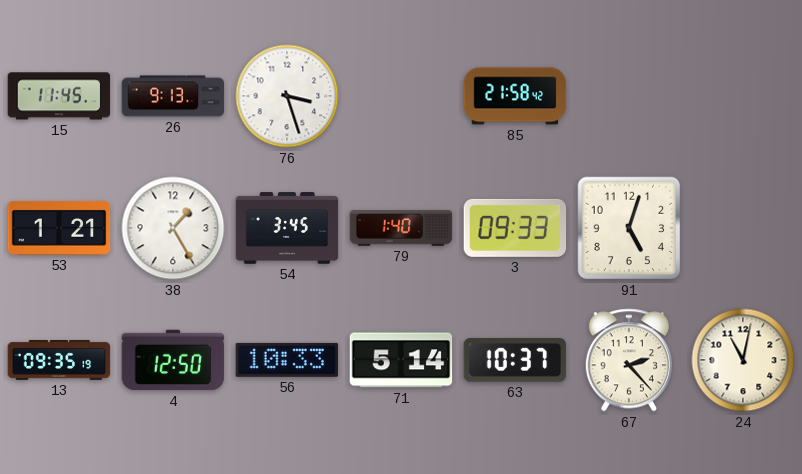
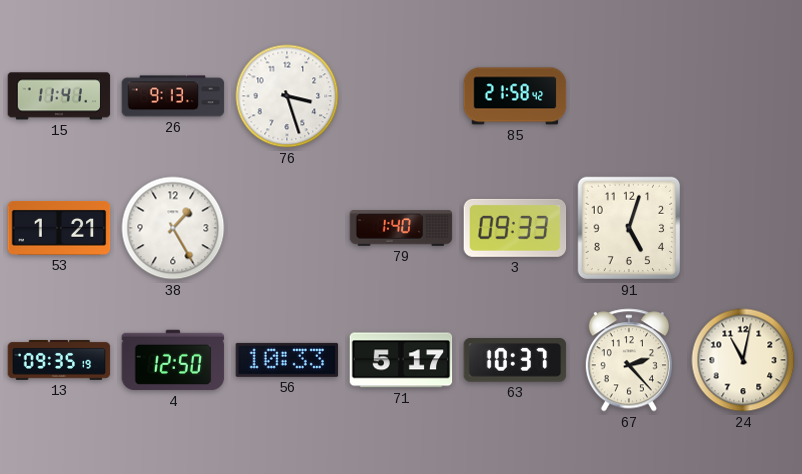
15: 11:45 -> 11:41 (59, 96)
54: 3:45 -> none (287, 228)
71: 5:14 -> 5:17 (401, 360)
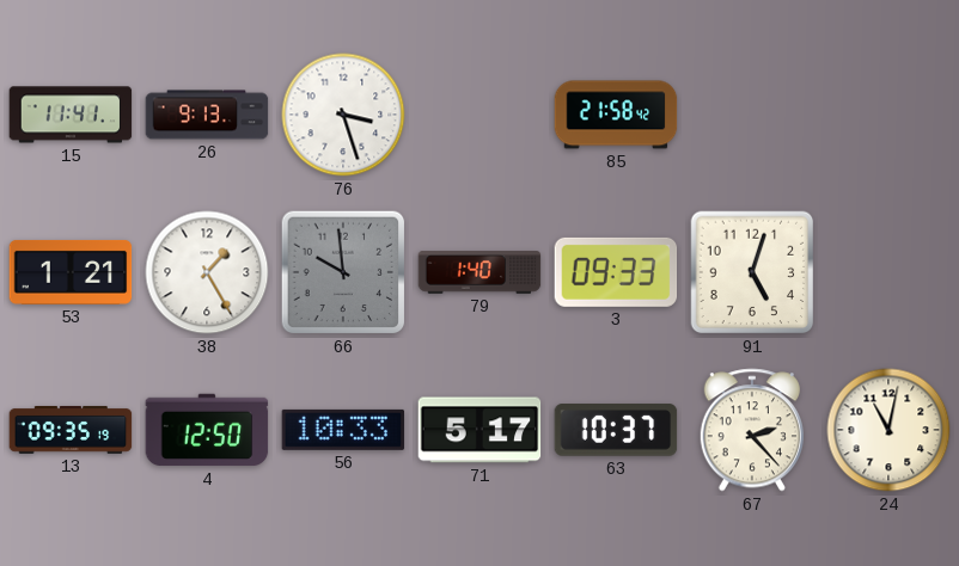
66: none -> 9:59 (343, 272)
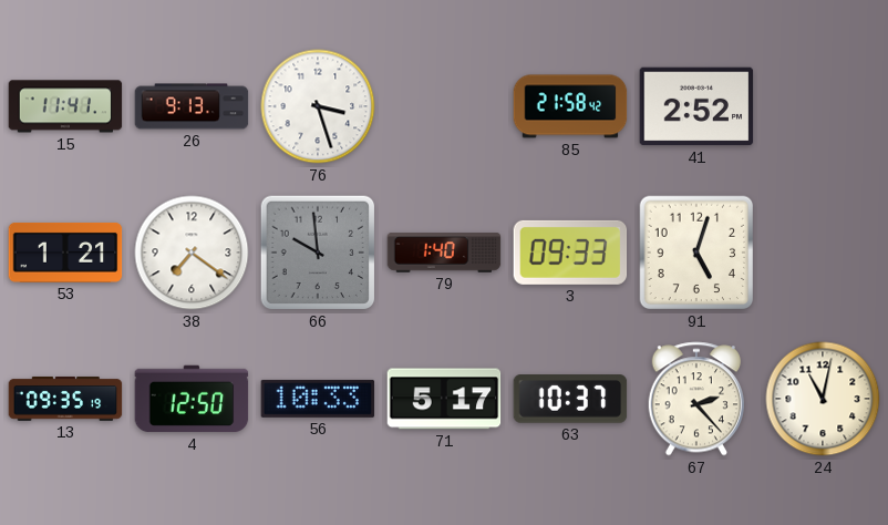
41: none -> 2:52 (696, 106)
38: 1:25 -> 7:21 (192, 253)
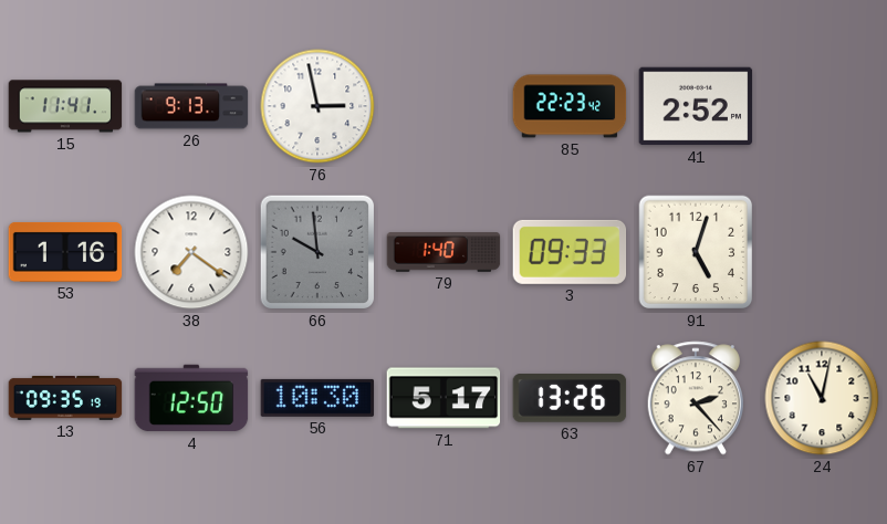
76: 3:27 -> 2:58 (317, 106)
85: 21:58 -> 22:23 (570, 106)
53: 1:21 -> 1:16 (65, 252)
56: 10:33 -> 10:30 (317, 398)
63: 10:37 -> 13:26 (570, 398)
